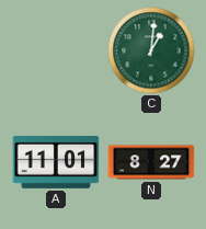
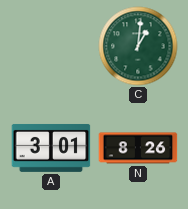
A: 11:01 -> 3:01 (51, 148)
N: 8:27 -> 8:26 (138, 148)
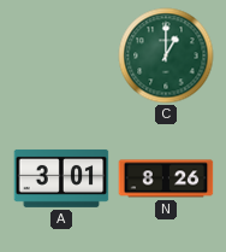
C: 1:01 -> 1:00 (166, 55)
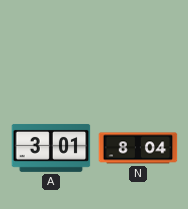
C: 1:00 -> none (166, 55)
N: 8:26 -> 8:04 (138, 148)
